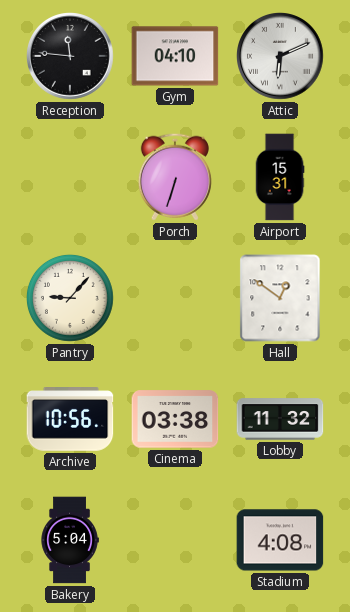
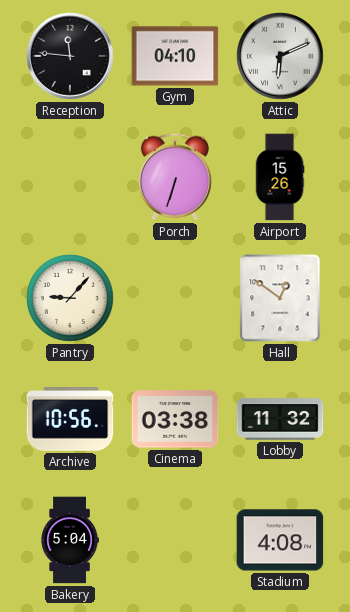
Airport: 15:31 -> 15:26 (280, 177)
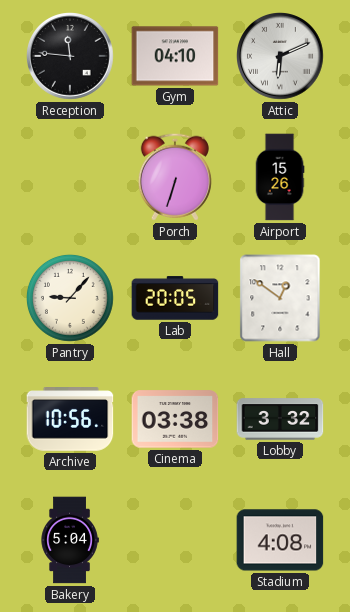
Lab: none -> 20:05 (175, 298)
Lobby: 11:32 -> 3:32 (280, 419)
